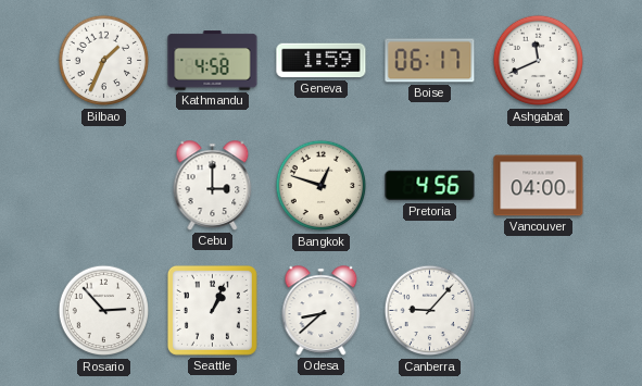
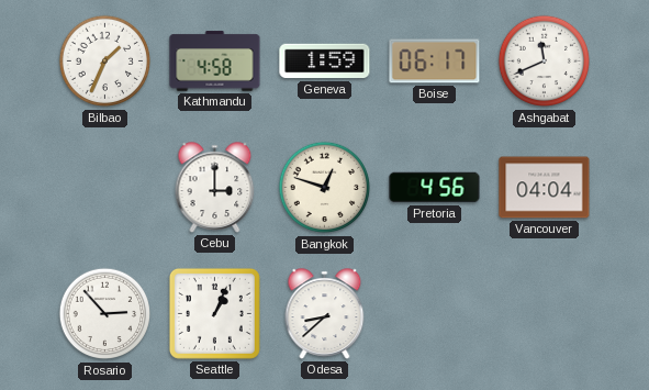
Vancouver: 04:00 -> 04:04 (545, 188)
Canberra: 9:07 -> none (430, 311)
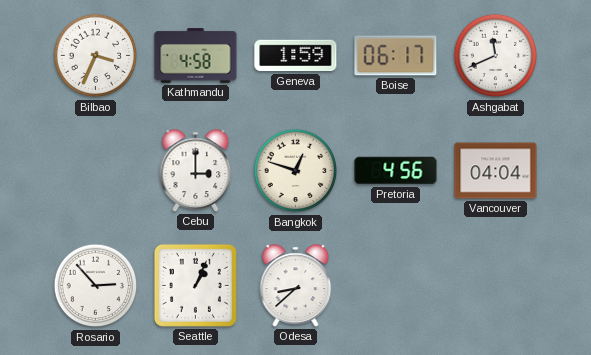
Bilbao: 1:34 -> 3:34 (96, 56)
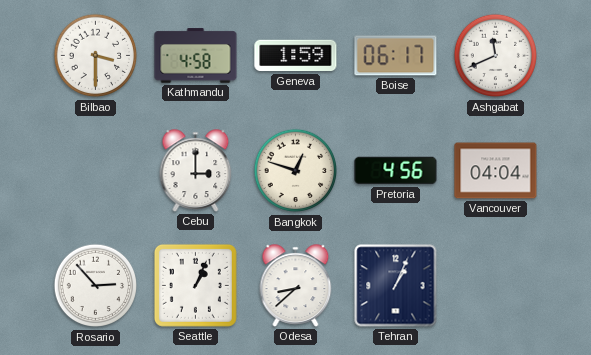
Bilbao: 3:34 -> 3:30 (96, 56)
Tehran: none -> 1:04 (396, 286)
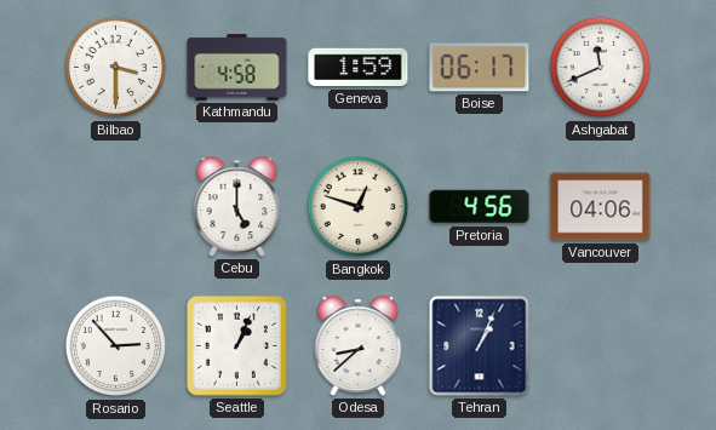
Cebu: 3:00 -> 5:00 (237, 207)
Vancouver: 04:04 -> 04:06 (601, 207)
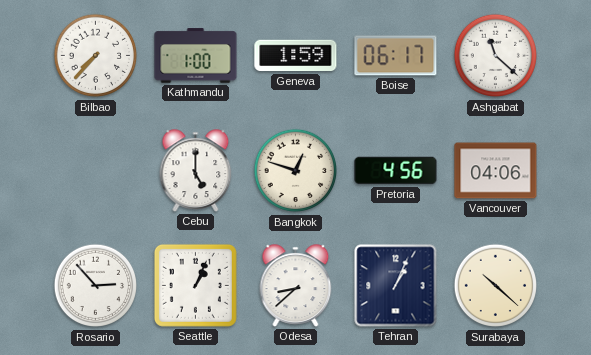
Bilbao: 3:30 -> 7:37 (96, 56)
Kathmandu: 4:58 -> 1:00 (196, 56)
Ashgabat: 11:41 -> 11:22 (496, 56)
Surabaya: none -> 10:22 (496, 286)
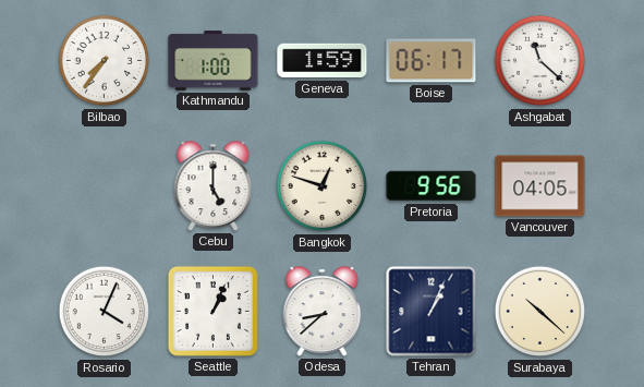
Bilbao: 7:37 -> 7:36 (105, 61)
Pretoria: 4:56 -> 9:56 (432, 186)
Vancouver: 04:06 -> 04:05 (540, 186)
Rosario: 2:53 -> 4:04 (105, 312)
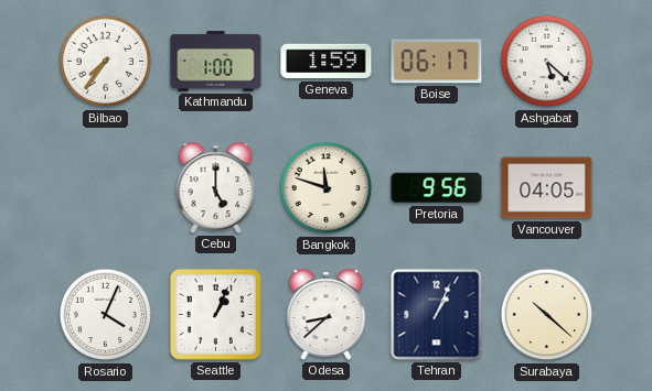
Ashgabat: 11:22 -> 5:22 (547, 62)
Bangkok: 12:48 -> 11:48 (327, 188)
